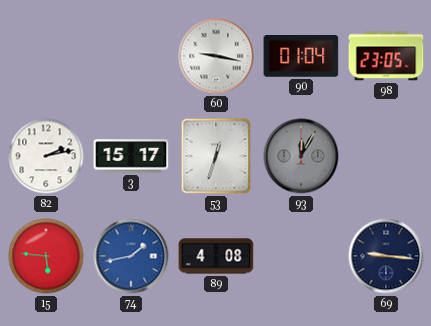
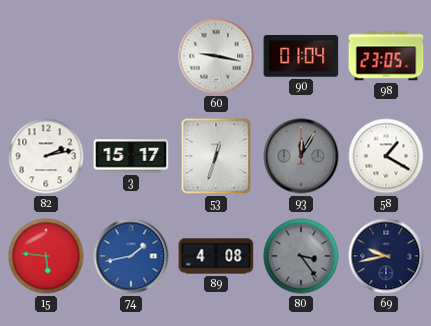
58: none -> 1:20 (386, 156)
80: none -> 3:24 (301, 256)
69: 9:16 -> 9:43 (386, 256)
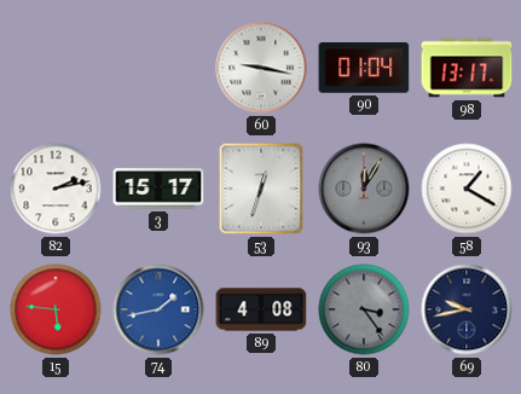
98: 23:05 -> 13:17 (467, 68)
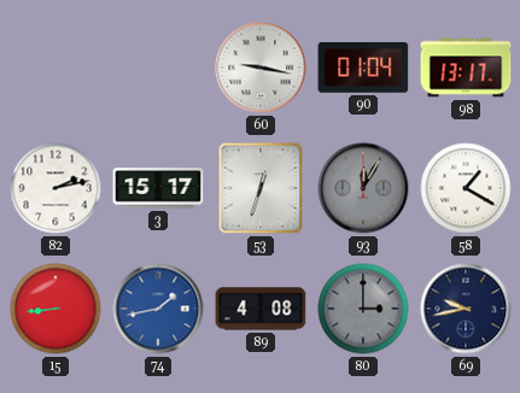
15: 5:46 -> 8:44 (55, 309)
80: 3:24 -> 3:00 (363, 309)
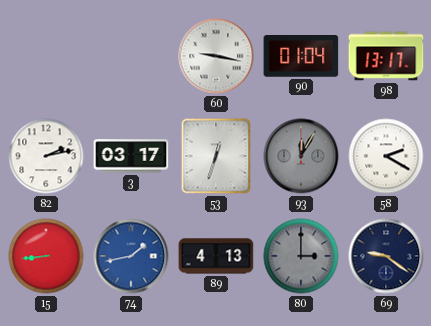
3: 15:17 -> 03:17 (131, 156)
58: 1:20 -> 2:20 (386, 156)
89: 4:08 -> 4:13 (216, 256)
69: 9:43 -> 9:21 (386, 256)
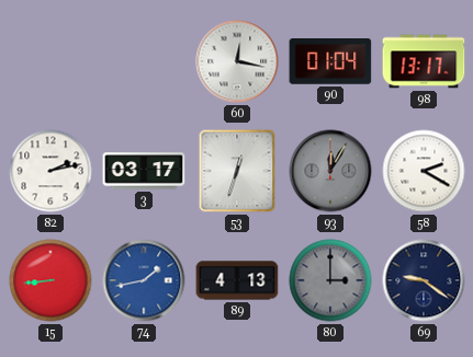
60: 9:17 -> 12:17 (237, 61)
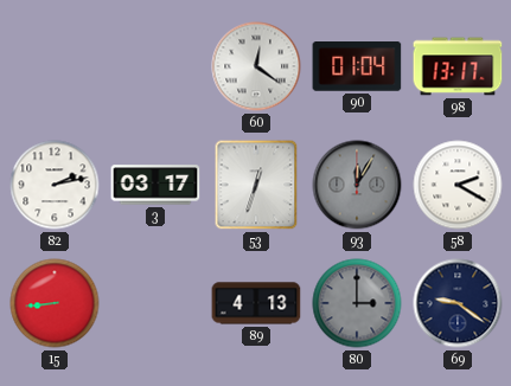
60: 12:17 -> 12:21 (256, 66)
74: 1:43 -> none (144, 280)
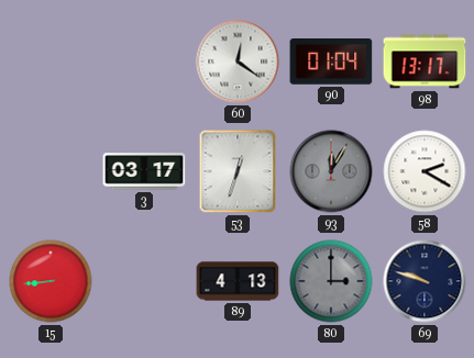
82: 2:13 -> none (55, 185)
69: 9:21 -> 9:48 (425, 281)
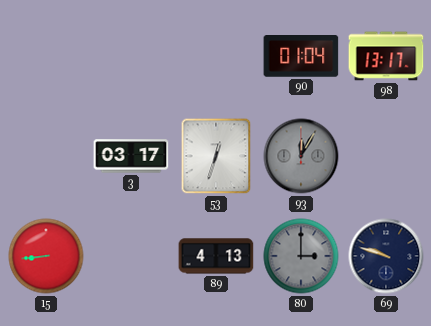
60: 12:21 -> none (238, 61)
58: 2:20 -> none (425, 171)
